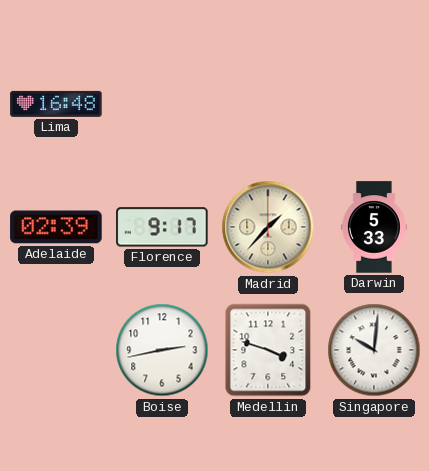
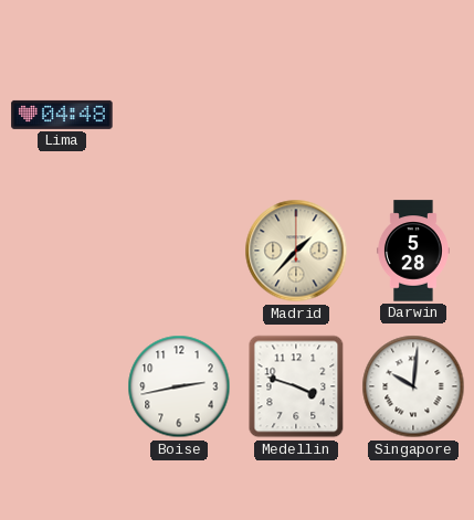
Lima: 16:48 -> 04:48 (62, 115)
Adelaide: 02:39 -> none (56, 227)
Florence: 9:17 -> none (162, 227)
Darwin: 5:33 -> 5:28 (413, 251)
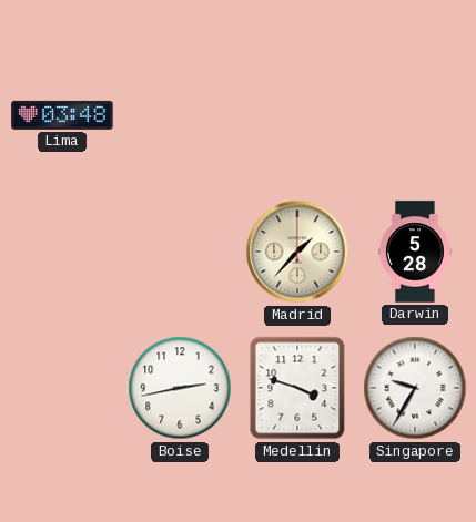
Lima: 04:48 -> 03:48 (62, 115)
Singapore: 10:01 -> 9:35 (415, 388)
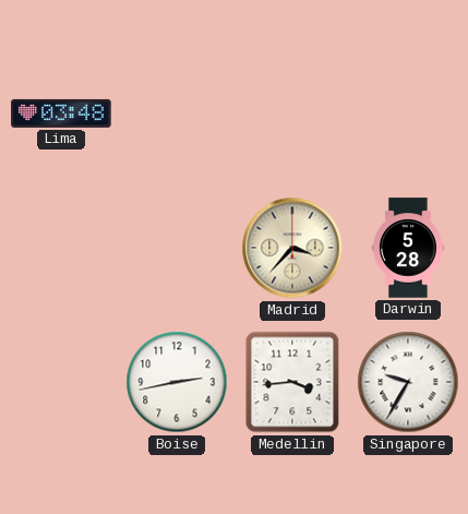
Madrid: 1:37 -> 3:37 (292, 248)
Medellin: 3:48 -> 3:44 (292, 382)
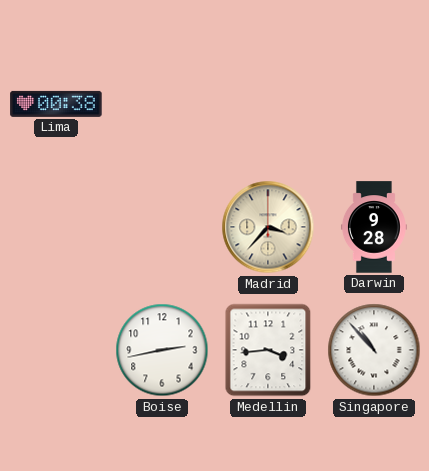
Lima: 03:48 -> 00:38 (56, 104)
Darwin: 5:28 -> 9:28 (374, 227)
Singapore: 9:35 -> 10:53 (374, 350)
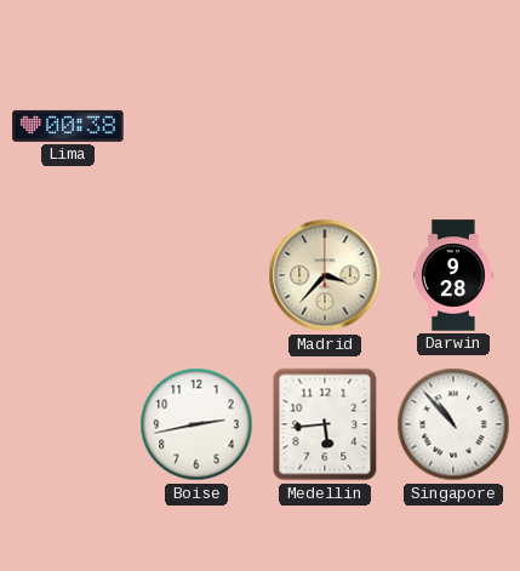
Medellin: 3:44 -> 5:44 (325, 424)
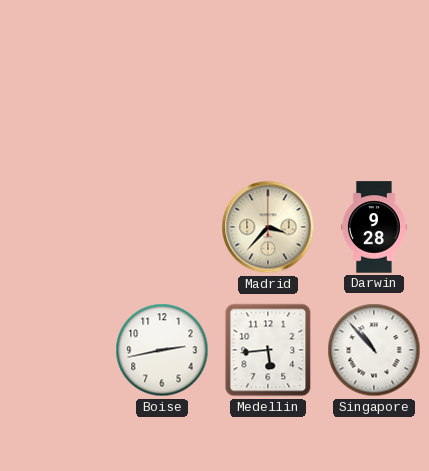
Lima: 00:38 -> none (68, 126)
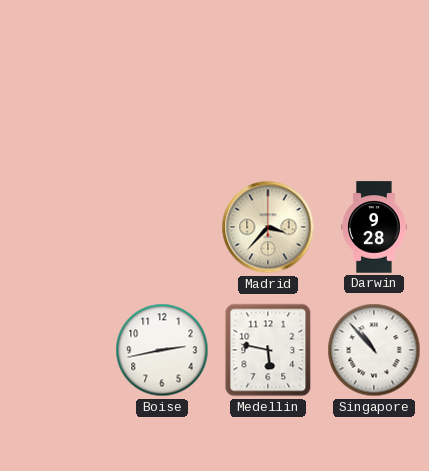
Medellin: 5:44 -> 5:47 (268, 350)
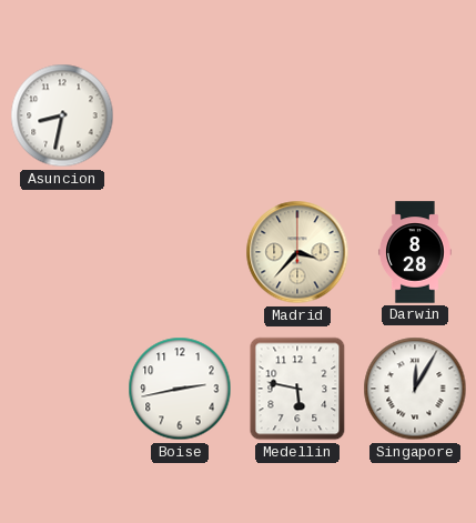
Asuncion: none -> 8:32 (62, 115)
Darwin: 9:28 -> 8:28 (415, 252)
Singapore: 10:53 -> 12:05 (415, 389)
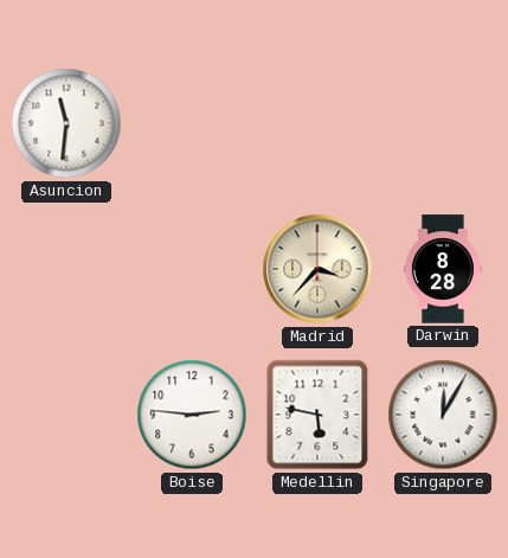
Asuncion: 8:32 -> 11:31 (66, 123)
Boise: 2:43 -> 2:46 (192, 415)
